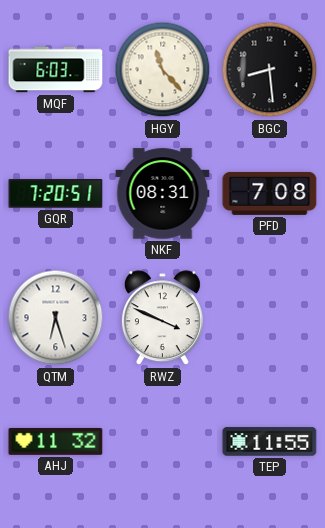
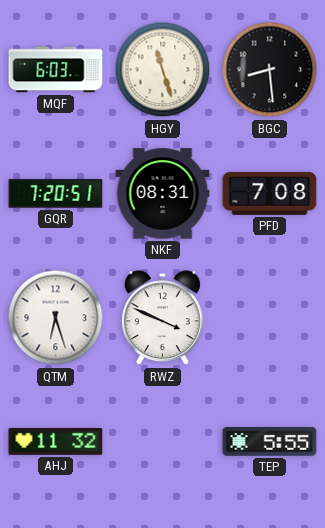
HGY: 11:23 -> 11:27 (163, 70)
TEP: 11:55 -> 5:55 (270, 442)
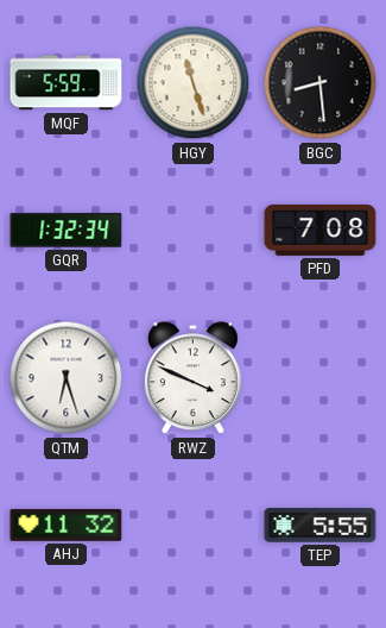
MQF: 6:03 -> 5:59 (67, 83)
GQR: 7:20 -> 1:32 (67, 231)
NKF: 08:31 -> none (163, 194)
